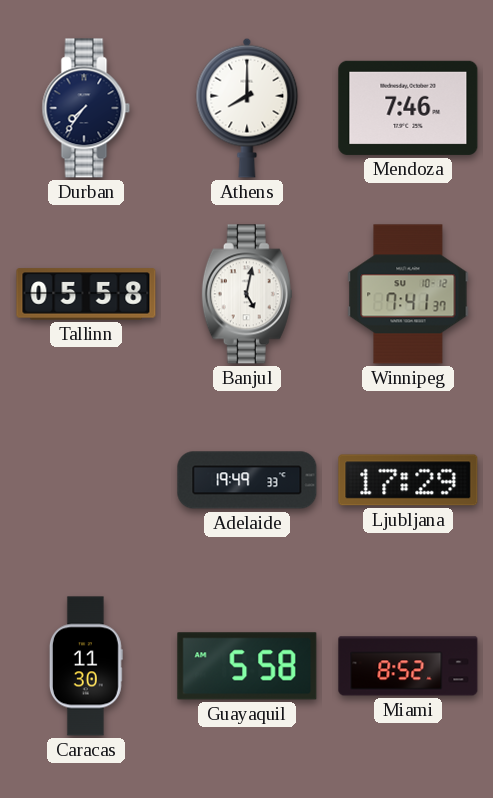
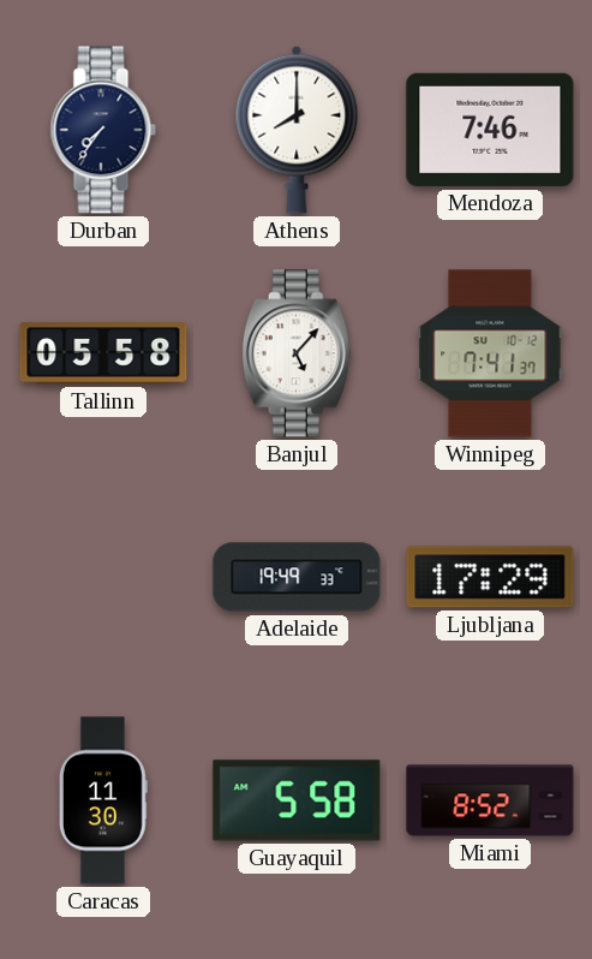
Banjul: 5:02 -> 5:07 (297, 353)
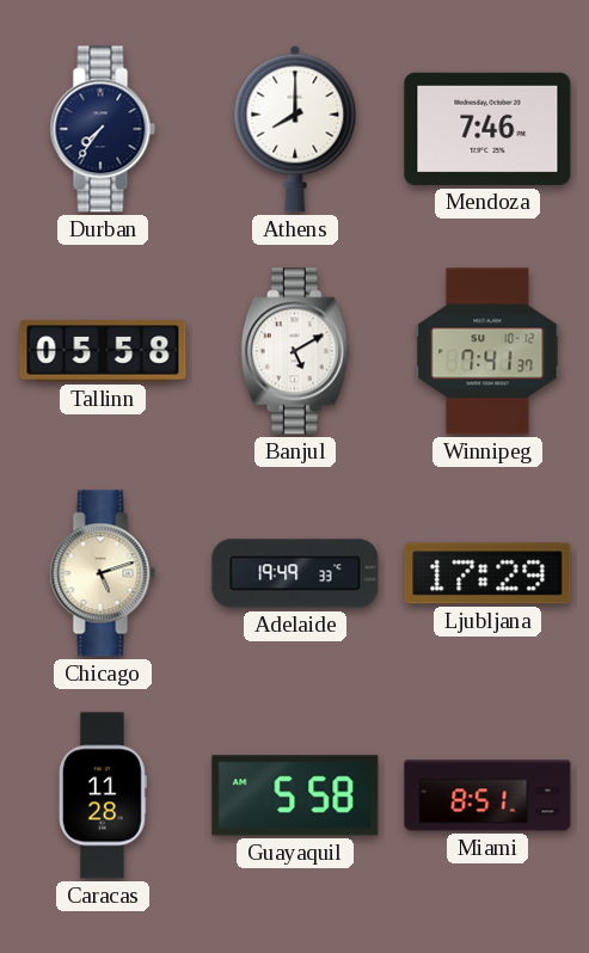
Banjul: 5:07 -> 5:10 (295, 351)
Chicago: none -> 5:12 (103, 573)
Caracas: 11:30 -> 11:28 (103, 795)
Miami: 8:52 -> 8:51 (487, 795)
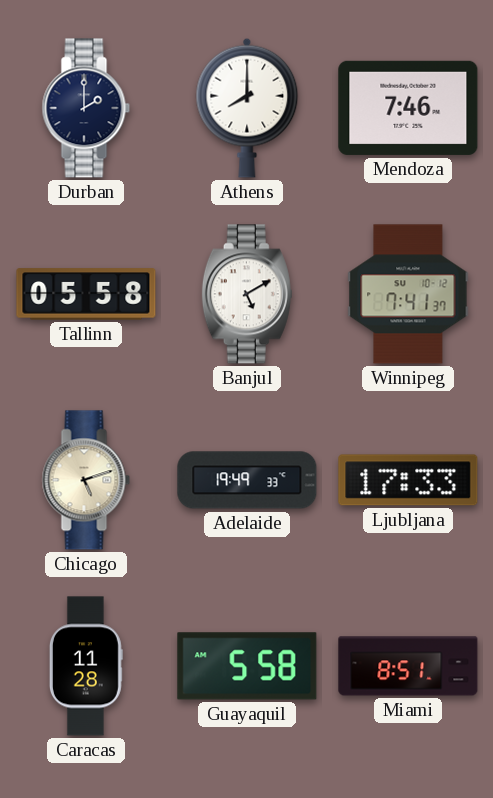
Durban: 7:36 -> 2:00 (86, 108)
Ljubljana: 17:29 -> 17:33 (408, 480)
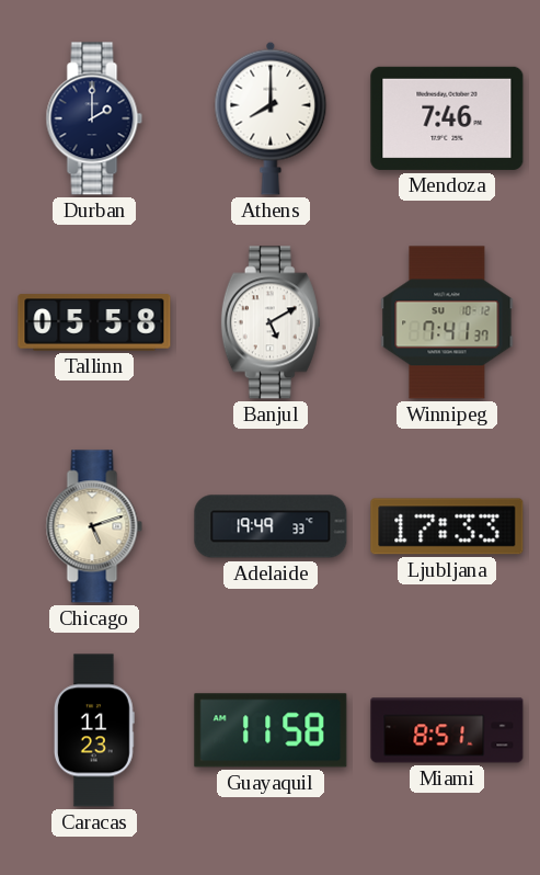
Caracas: 11:28 -> 11:23 (94, 730)
Guayaquil: 5:58 -> 11:58 (271, 730)
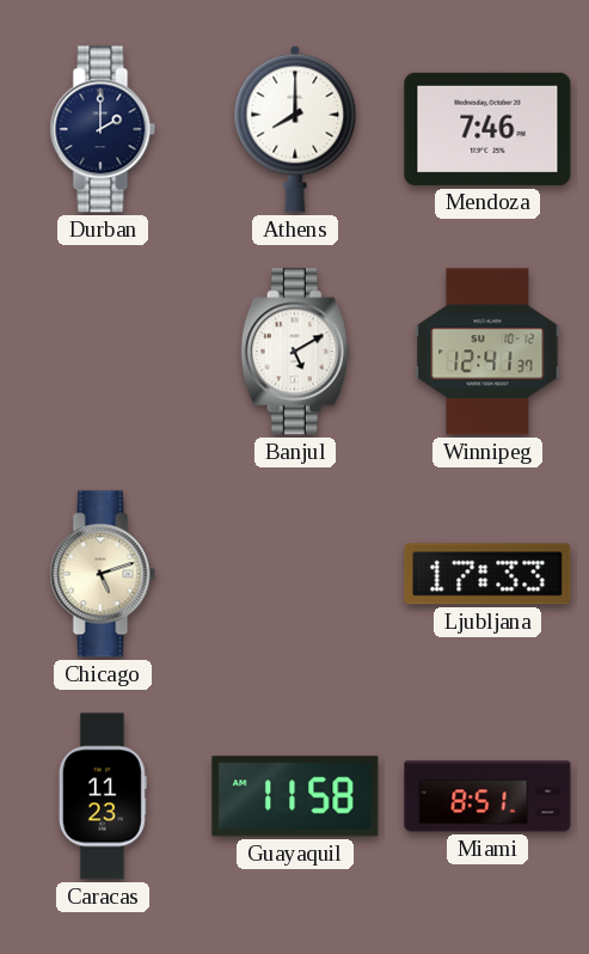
Tallinn: 05:58 -> none (94, 322)
Winnipeg: 7:41 -> 12:41 (487, 351)
Adelaide: 19:49 -> none (271, 526)
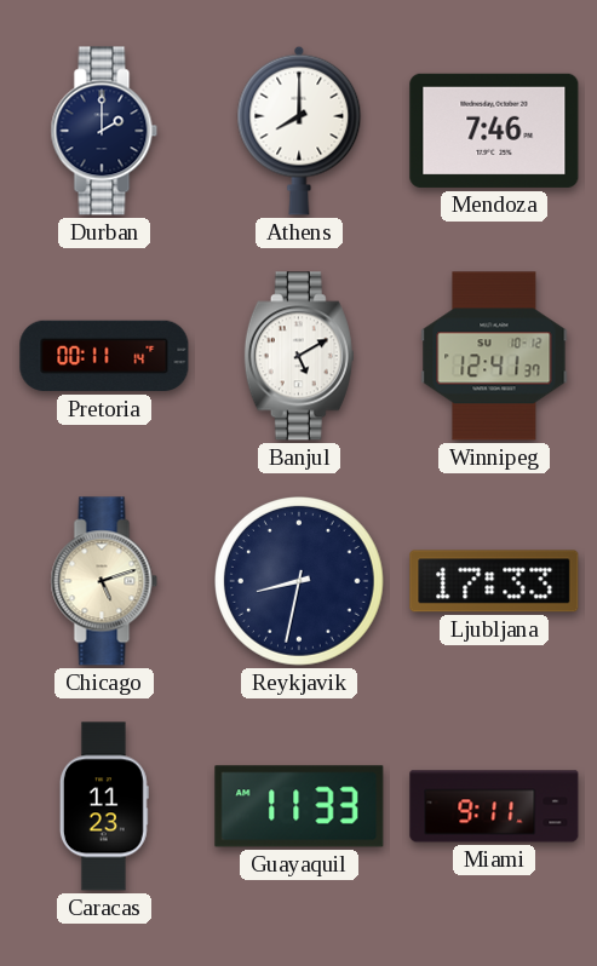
Pretoria: none -> 00:11 (104, 356)
Reykjavik: none -> 8:32 (300, 582)
Guayaquil: 11:58 -> 11:33 (299, 806)
Miami: 8:51 -> 9:11 (494, 806)
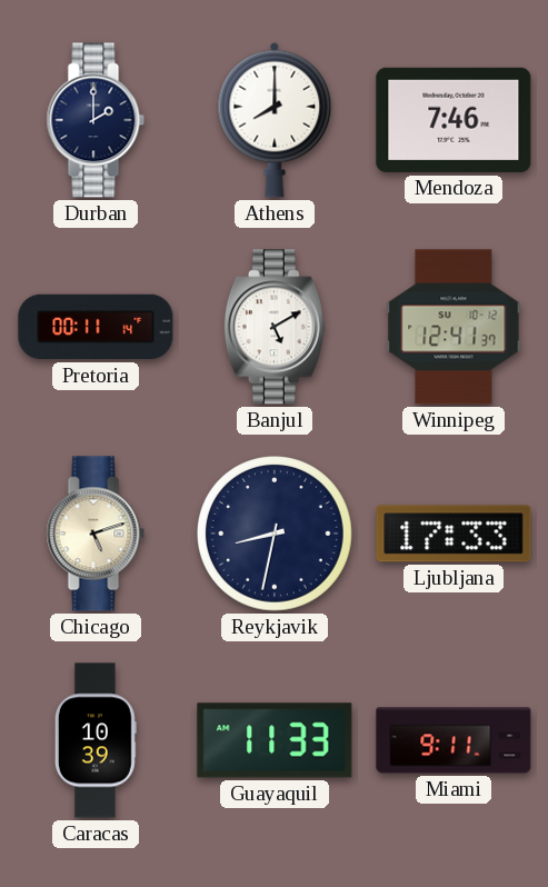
Caracas: 11:23 -> 10:39 (96, 740)
